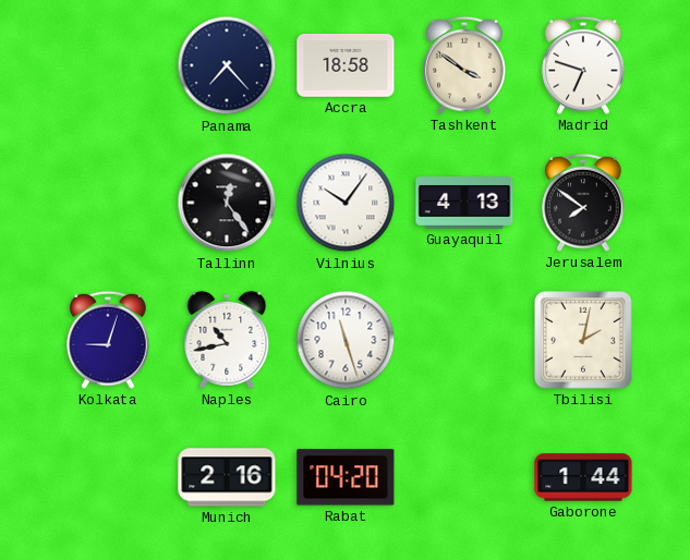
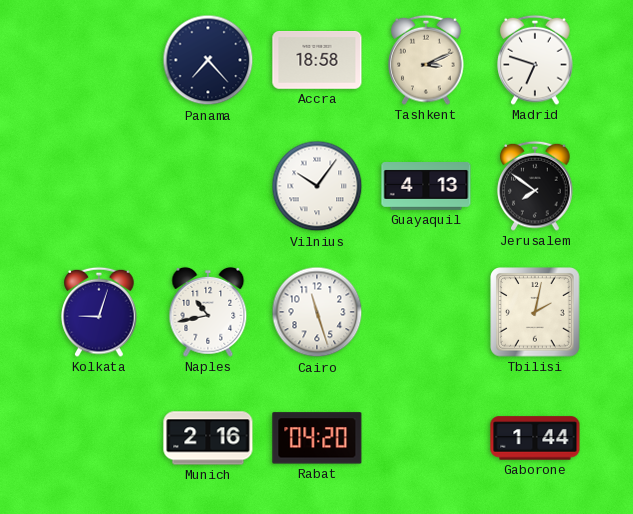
Tashkent: 3:51 -> 3:11 (426, 60)
Tallinn: 12:24 -> none (227, 203)
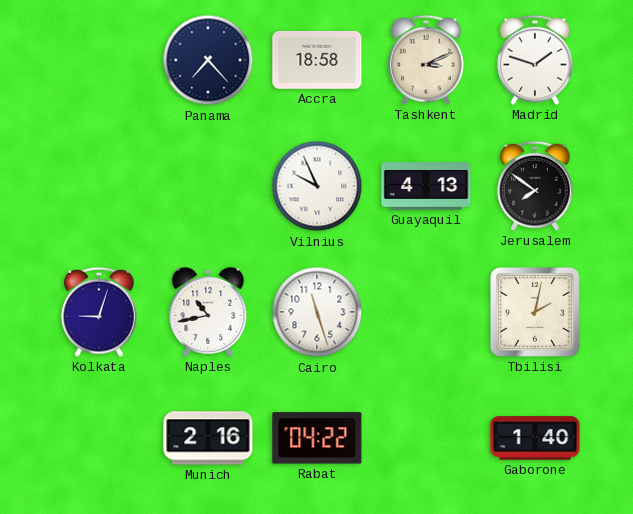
Madrid: 6:48 -> 1:48 (535, 60)
Vilnius: 10:06 -> 9:56 (317, 186)
Rabat: 04:20 -> 04:22 (317, 438)
Gaborone: 1:44 -> 1:40 (535, 438)
